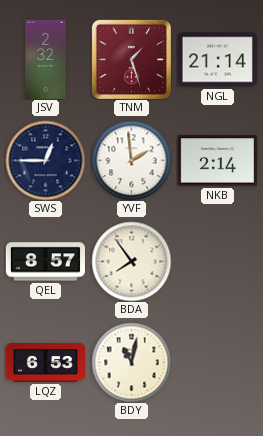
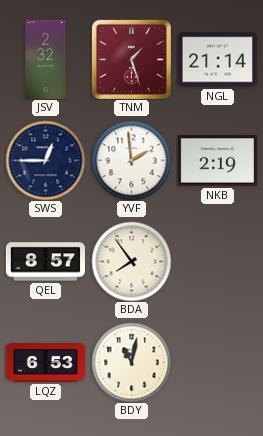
NKB: 2:14 -> 2:19 (217, 161)
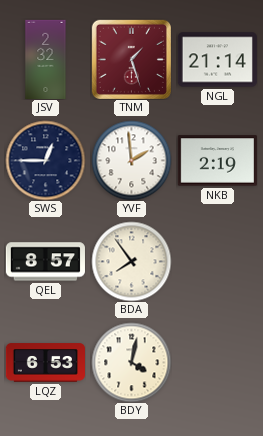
BDY: 11:02 -> 4:02 (131, 362)
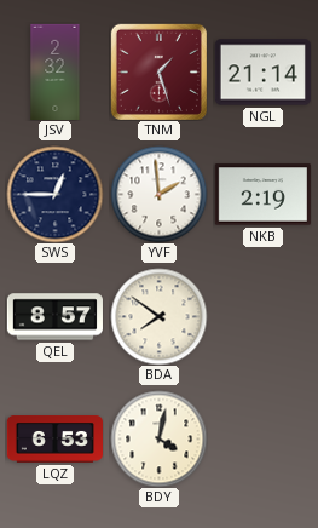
BDA: 7:54 -> 7:51 (158, 316)
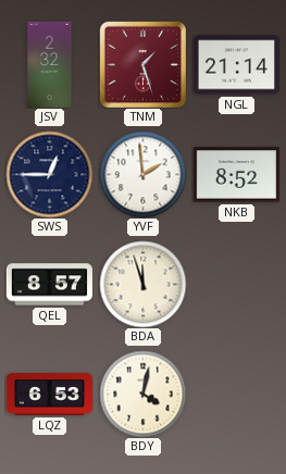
NKB: 2:19 -> 8:52 (236, 175)
BDA: 7:51 -> 11:57 (142, 284)
